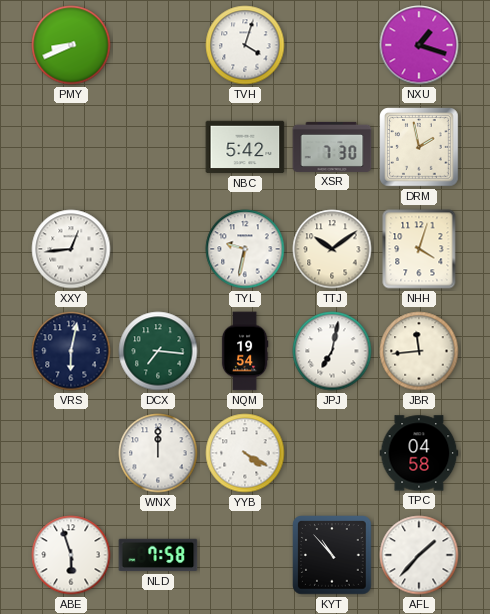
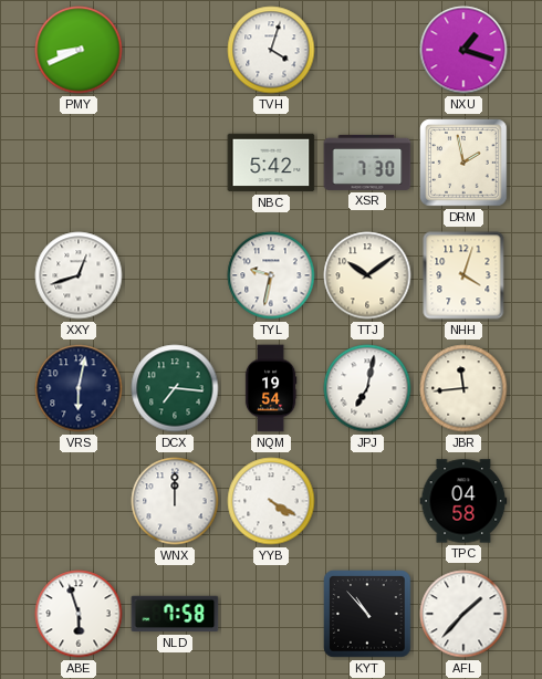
XXY: 12:44 -> 12:42 (79, 275)
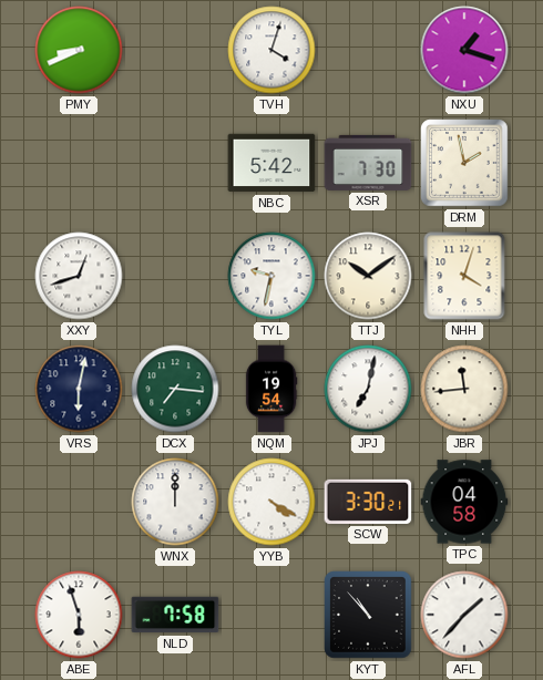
SCW: none -> 3:30 (368, 502)
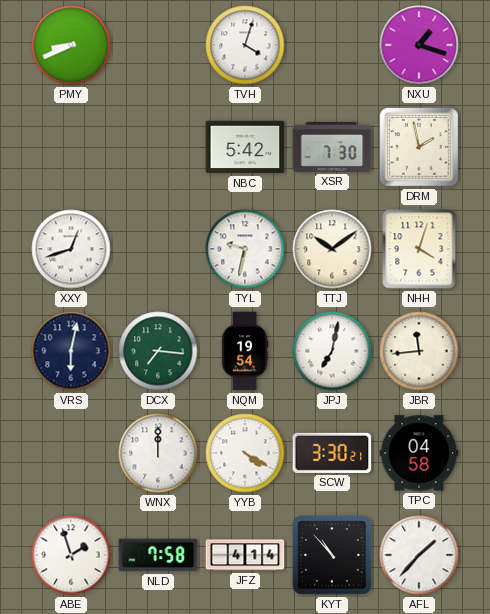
ABE: 5:57 -> 1:57 (71, 555)
JFZ: none -> 4:14 (245, 555)
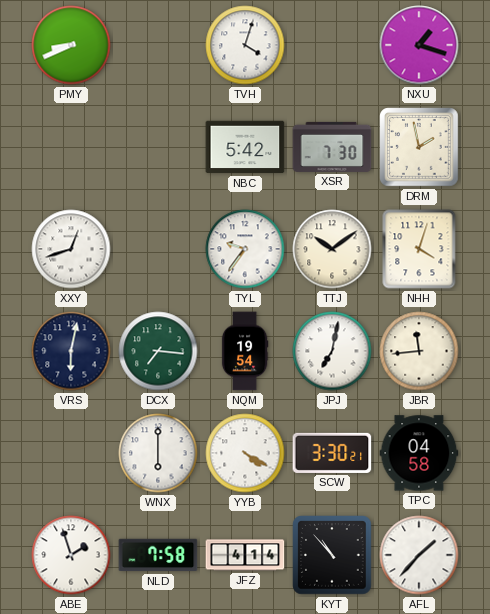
TYL: 9:32 -> 9:36 (245, 249)
WNX: 12:00 -> 6:00 (158, 453)
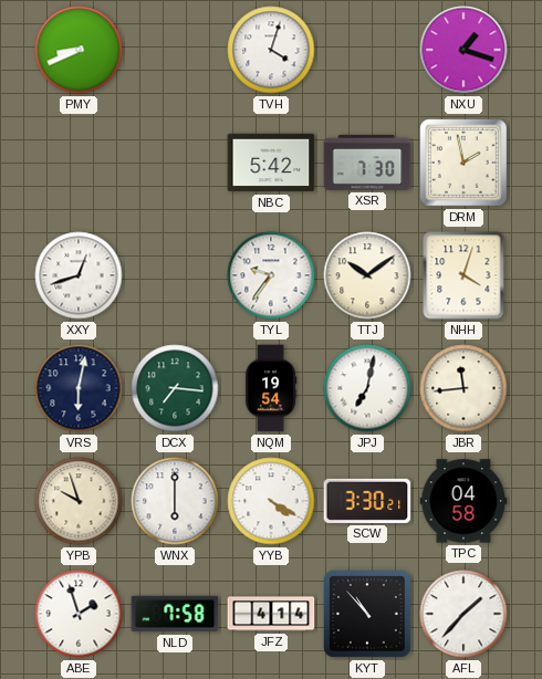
YPB: none -> 9:57 (79, 501)
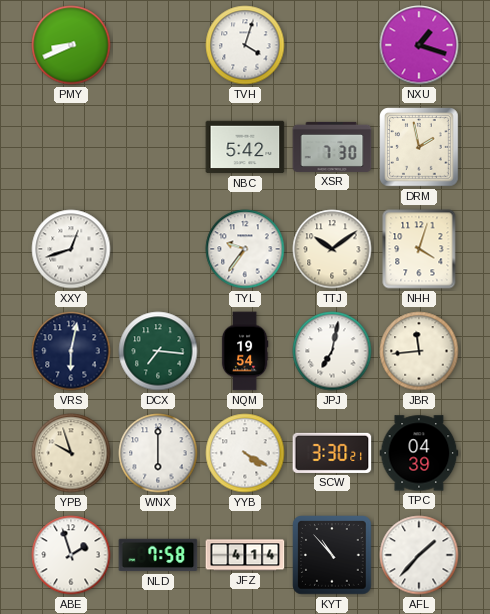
TPC: 04:58 -> 04:39 (419, 453)
